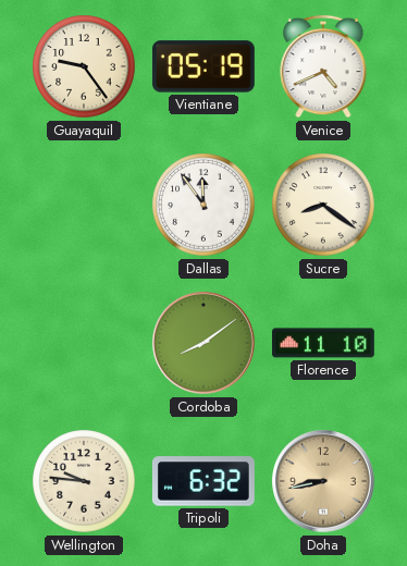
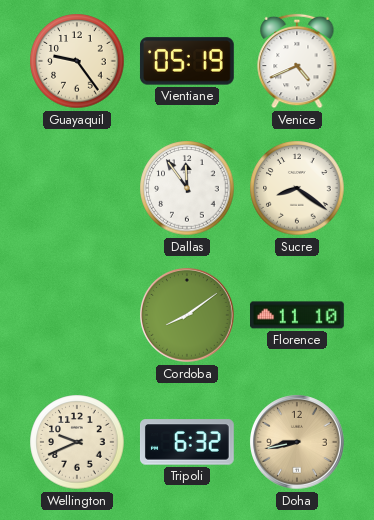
Wellington: 9:46 -> 9:41 (77, 442)
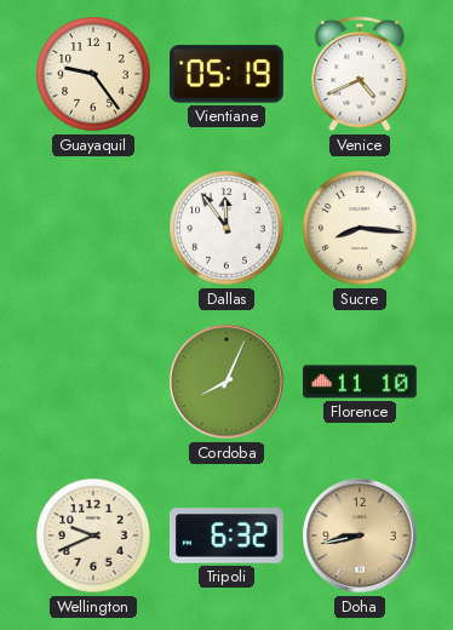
Sucre: 8:21 -> 8:16 (360, 228)
Cordoba: 8:09 -> 8:04 (228, 383)
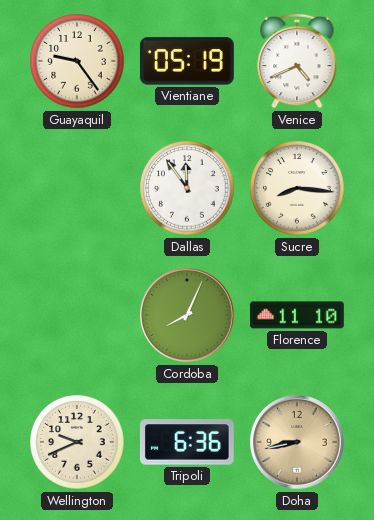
Tripoli: 6:32 -> 6:36 (187, 442)
